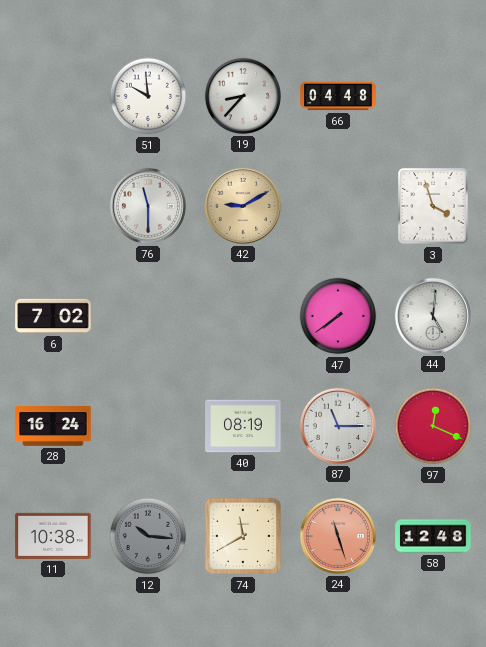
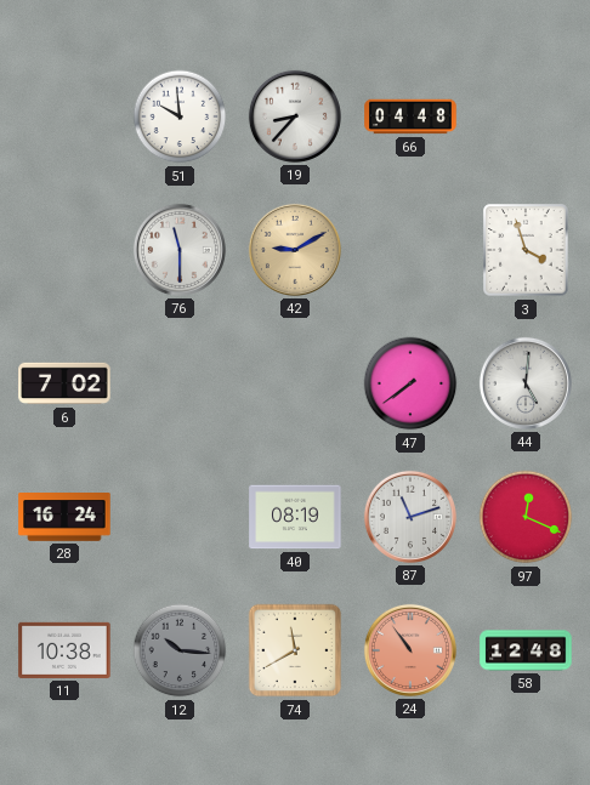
87: 11:15 -> 11:12 (410, 517)
24: 11:27 -> 10:54 (410, 650)
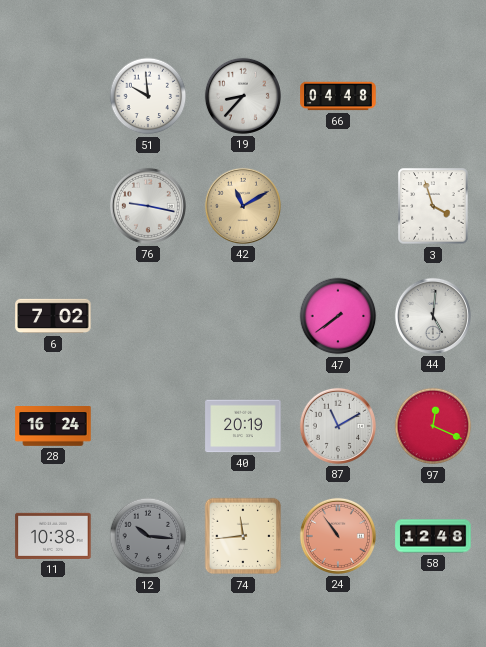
76: 11:30 -> 9:17 (148, 206)
42: 9:10 -> 11:10 (243, 206)
40: 08:19 -> 20:19 (243, 426)
87: 11:12 -> 11:10 (338, 426)
74: 11:40 -> 11:44 (243, 536)
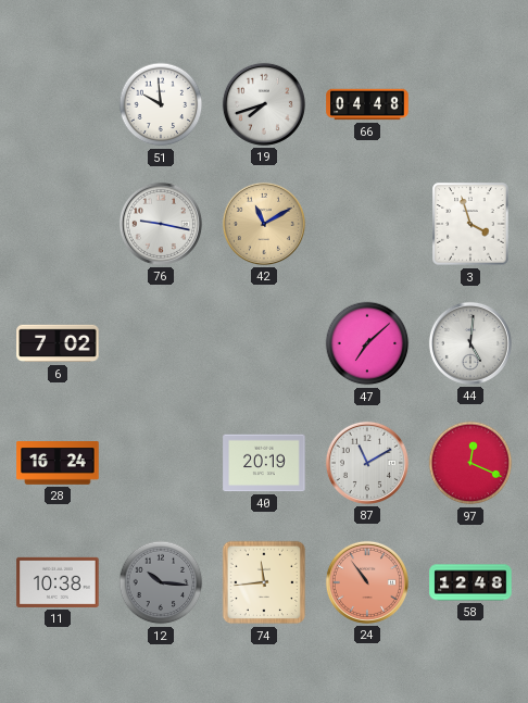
19: 8:37 -> 7:42 (264, 104)
47: 7:39 -> 7:08 (367, 343)
